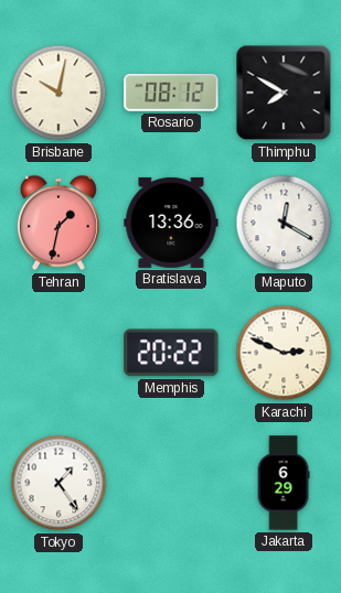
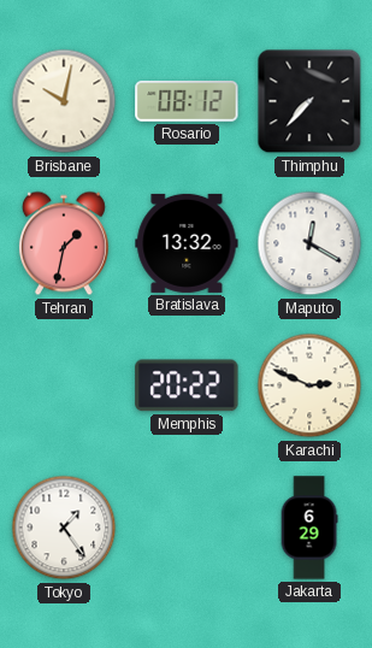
Thimphu: 7:50 -> 7:37 (309, 101)
Bratislava: 13:36 -> 13:32 (187, 243)
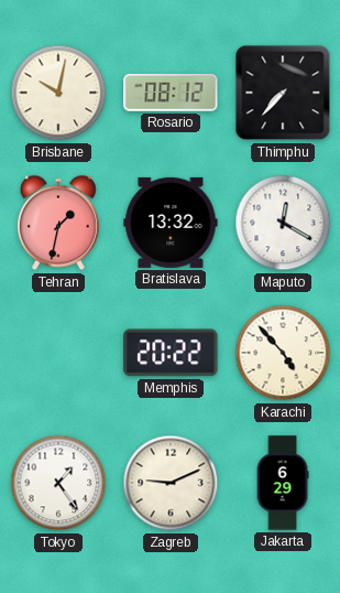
Karachi: 2:49 -> 4:53 (283, 353)
Zagreb: none -> 9:11 (171, 483)
